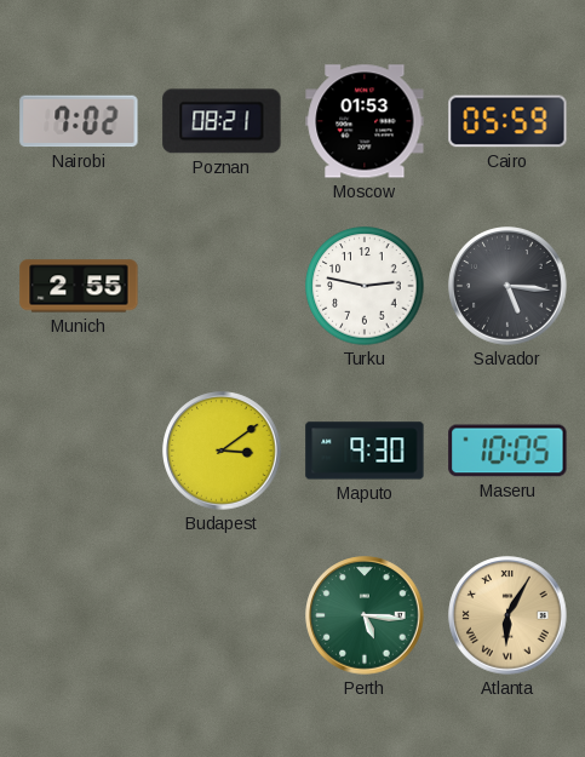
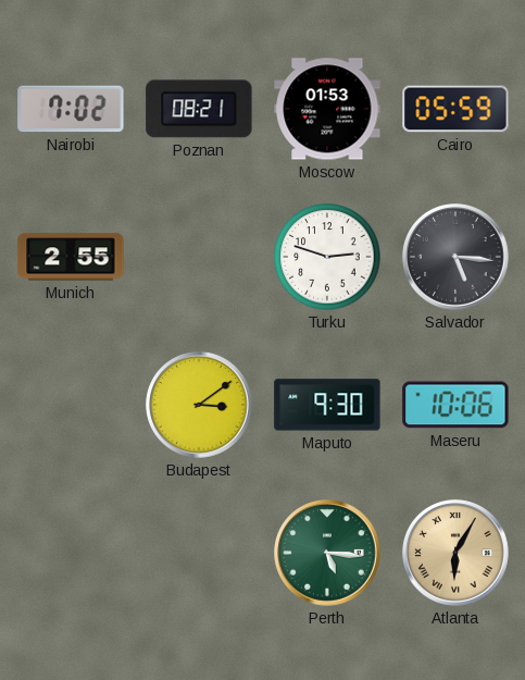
Turku: 2:47 -> 2:48 (327, 257)
Maseru: 10:05 -> 10:06 (455, 405)
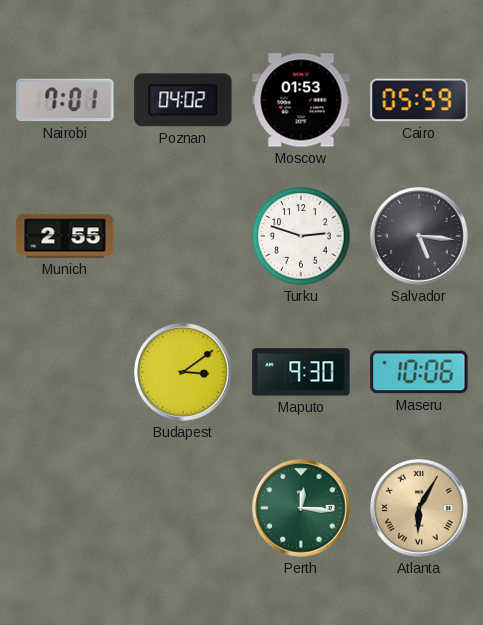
Nairobi: 7:02 -> 7:01 (65, 100)
Poznan: 08:21 -> 04:02 (183, 100)
Perth: 5:16 -> 12:16 (301, 508)
